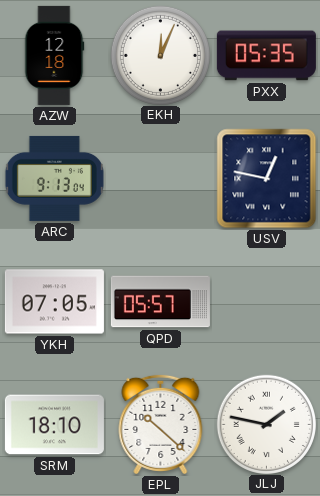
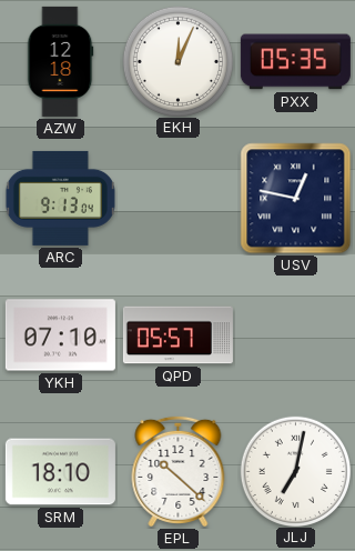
YKH: 07:05 -> 07:10 (60, 335)
JLJ: 1:47 -> 7:02 (295, 471)
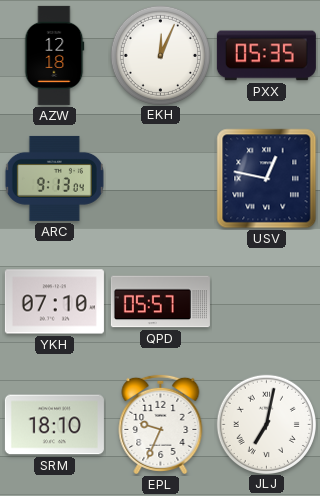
EPL: 10:22 -> 9:34 (161, 424)
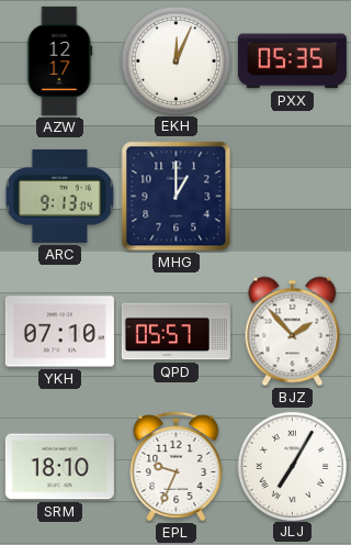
AZW: 12:18 -> 12:17 (60, 60)
MHG: none -> 1:00 (177, 197)
USV: 12:47 -> none (267, 179)
BJZ: none -> 1:53 (293, 332)
JLJ: 7:02 -> 7:05 (292, 466)
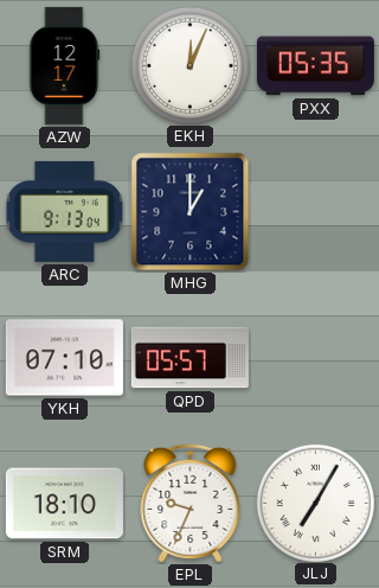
BJZ: 1:53 -> none (293, 332)
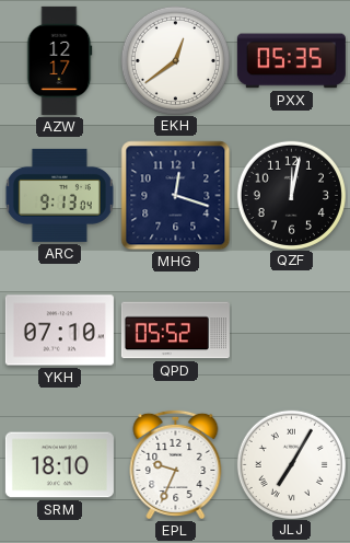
EKH: 12:04 -> 12:39 (175, 60)
MHG: 1:00 -> 12:18 (176, 196)
QZF: none -> 12:02 (291, 195)
QPD: 05:57 -> 05:52 (175, 331)
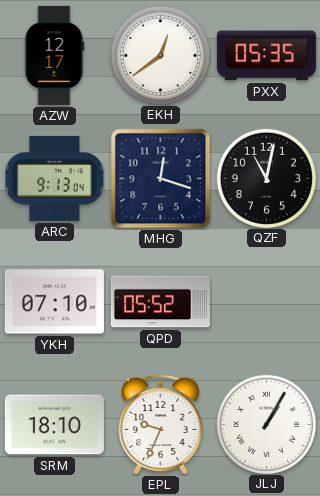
QZF: 12:02 -> 11:02 (266, 178)
JLJ: 7:05 -> 1:05 (266, 424)
